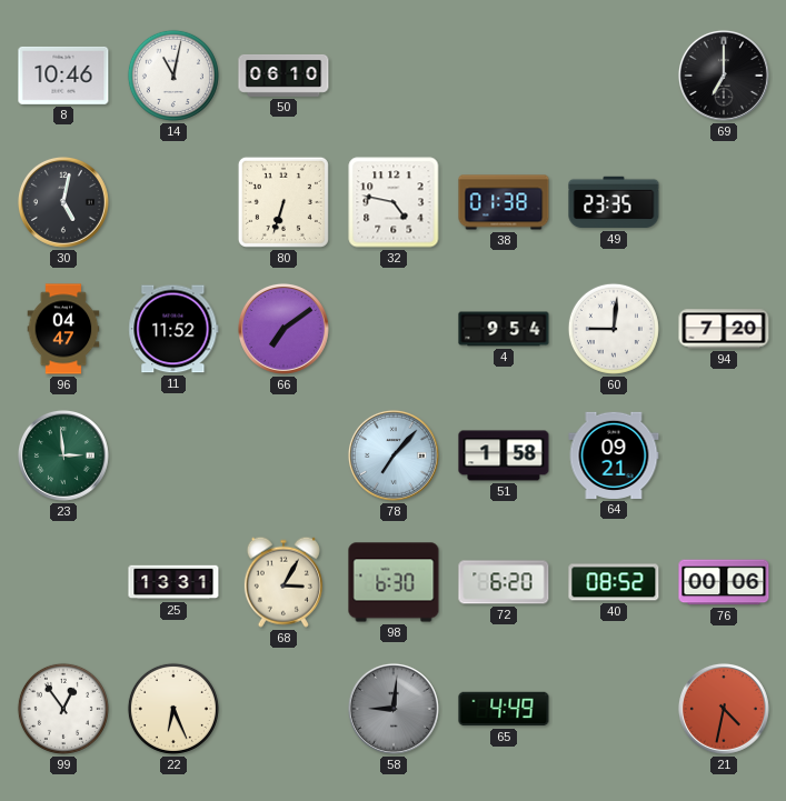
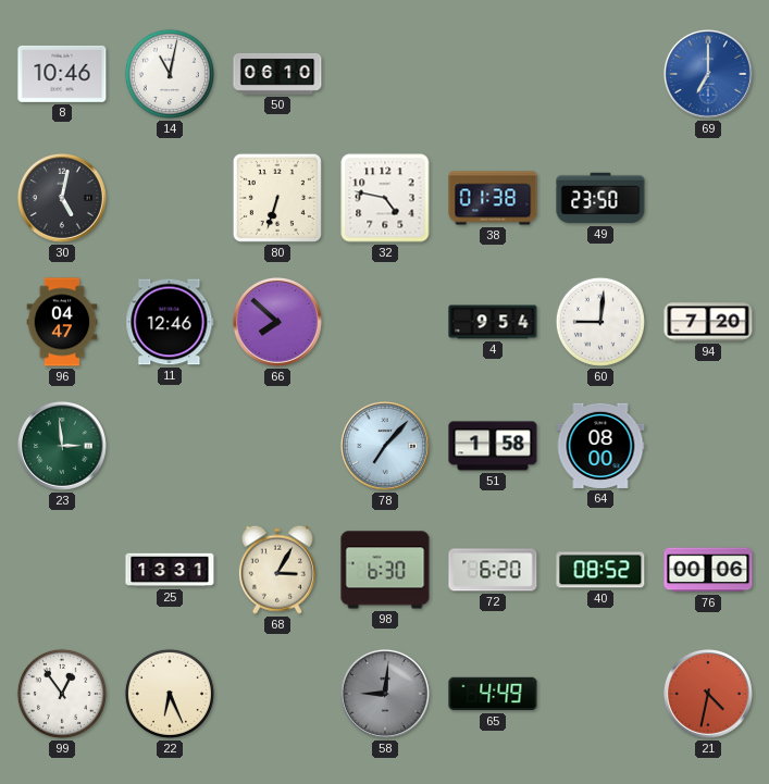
69 dial: black -> blue (708, 74)
49: 23:35 -> 23:50 (600, 198)
11: 11:52 -> 12:46 (170, 322)
66: 7:09 -> 7:52 (277, 322)
64: 09:21 -> 08:00 (600, 446)
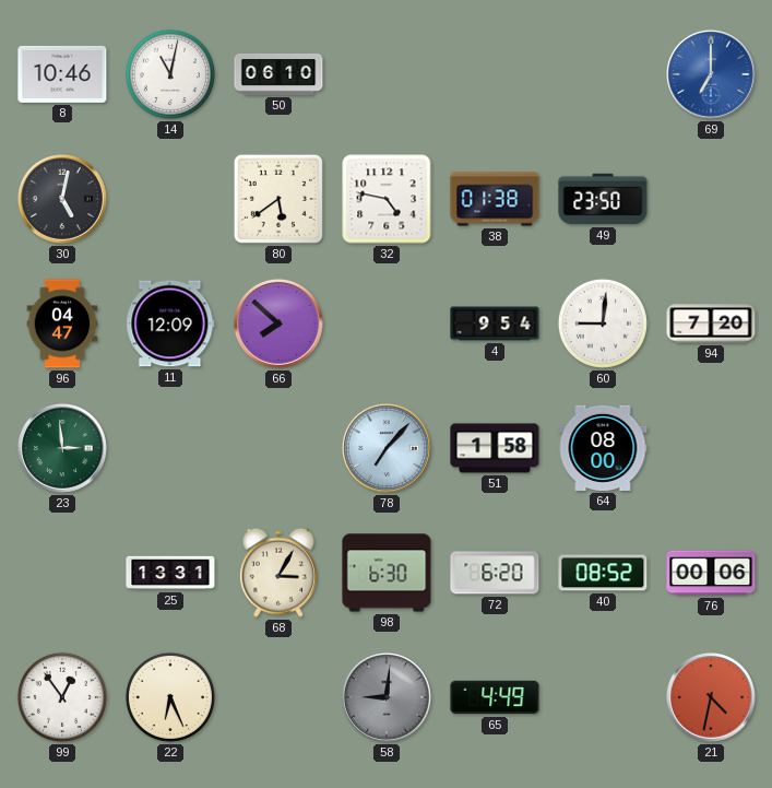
80: 6:33 -> 5:39 (278, 199)
11: 12:46 -> 12:09 (170, 324)
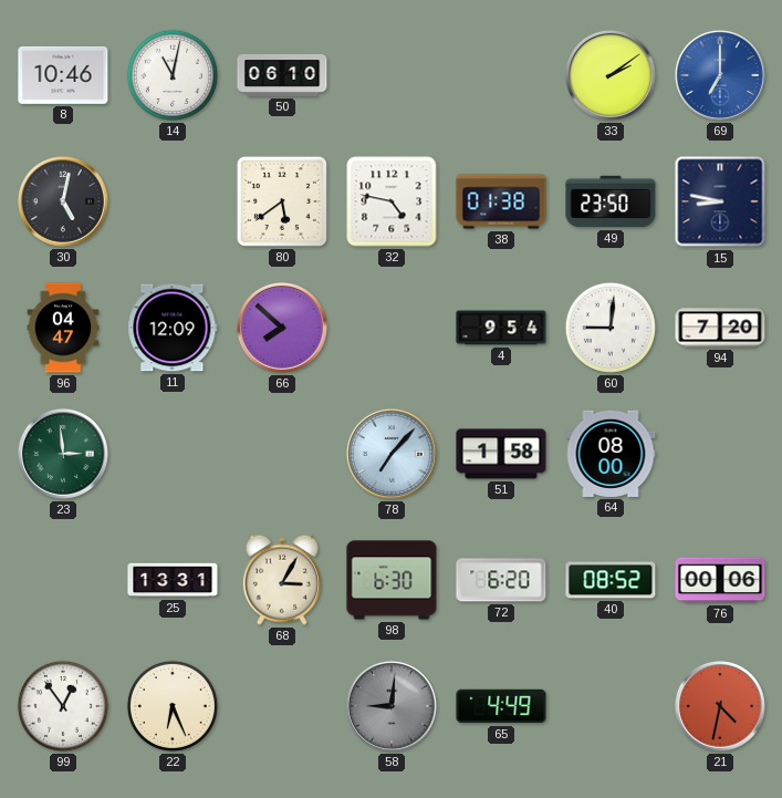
33: none -> 2:09 (611, 75)
15: none -> 8:47 (720, 201)
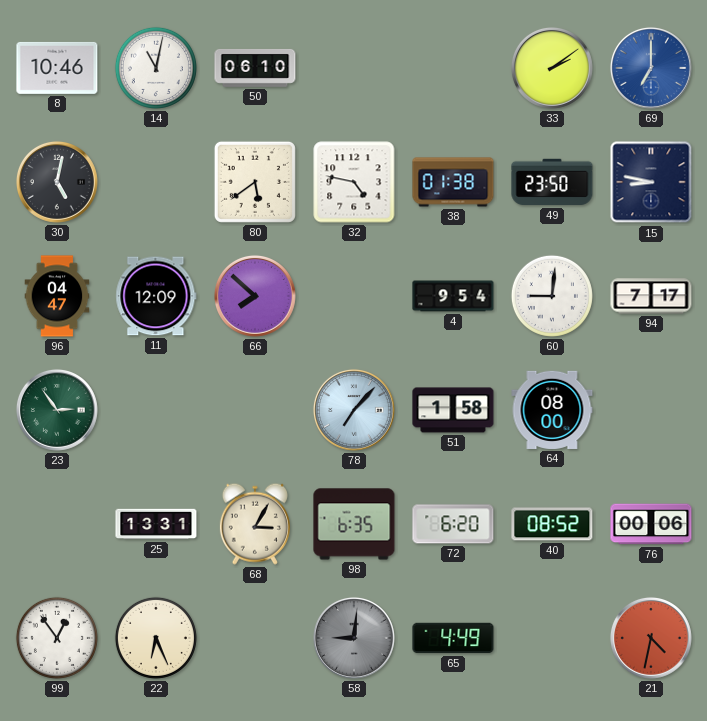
94: 7:20 -> 7:17 (651, 296)
23: 2:59 -> 2:54 (57, 410)
98: 6:30 -> 6:35 (354, 524)
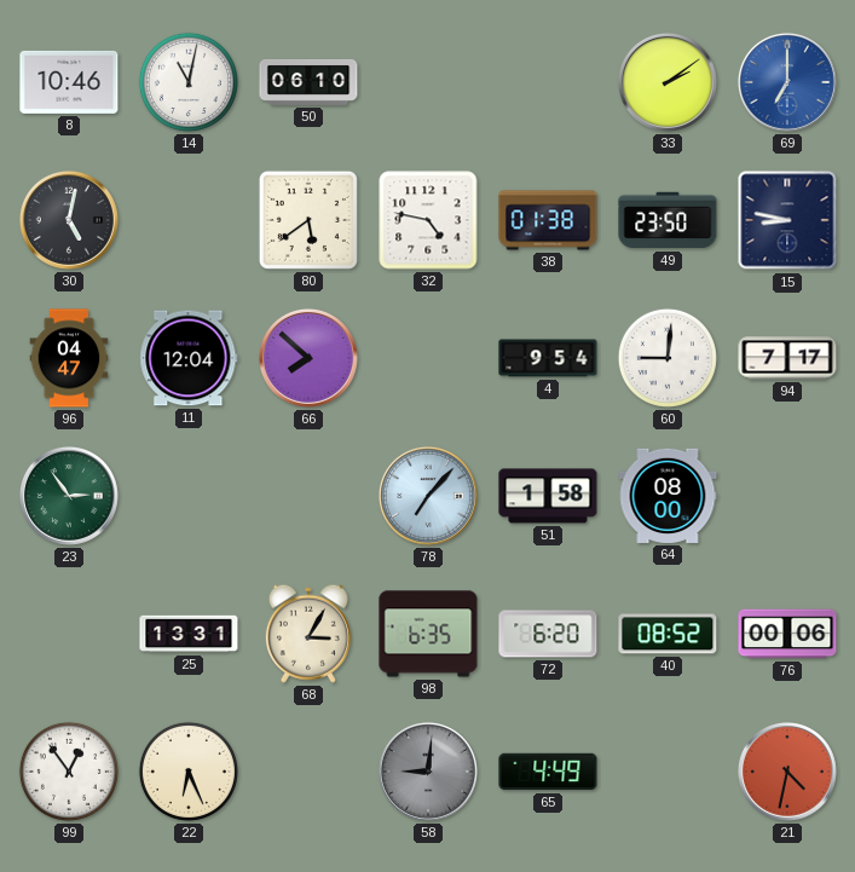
11: 12:09 -> 12:04 (189, 358)
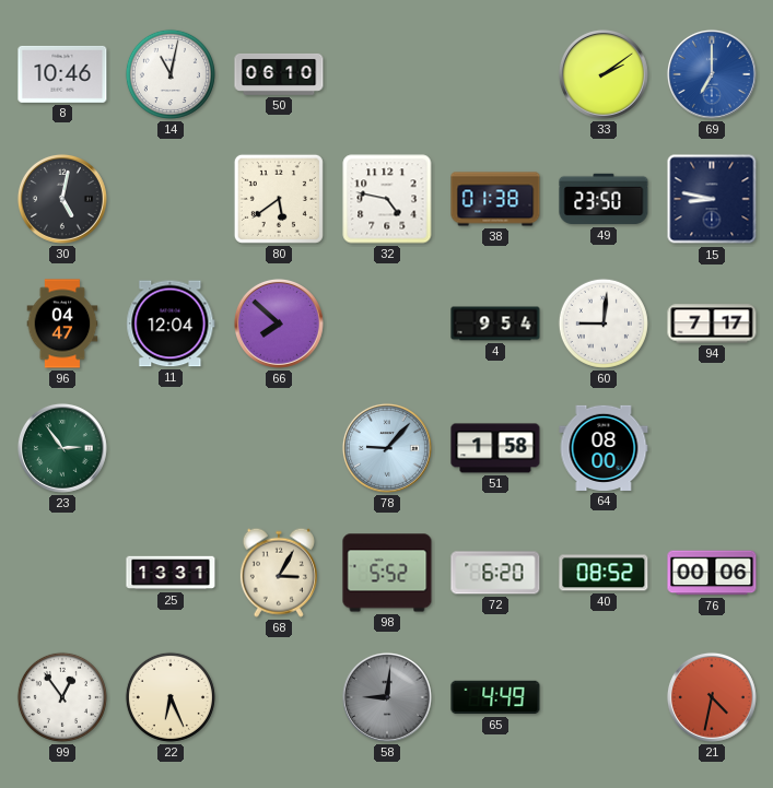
78: 7:07 -> 9:07 (387, 448)
98: 6:35 -> 5:52 (387, 573)
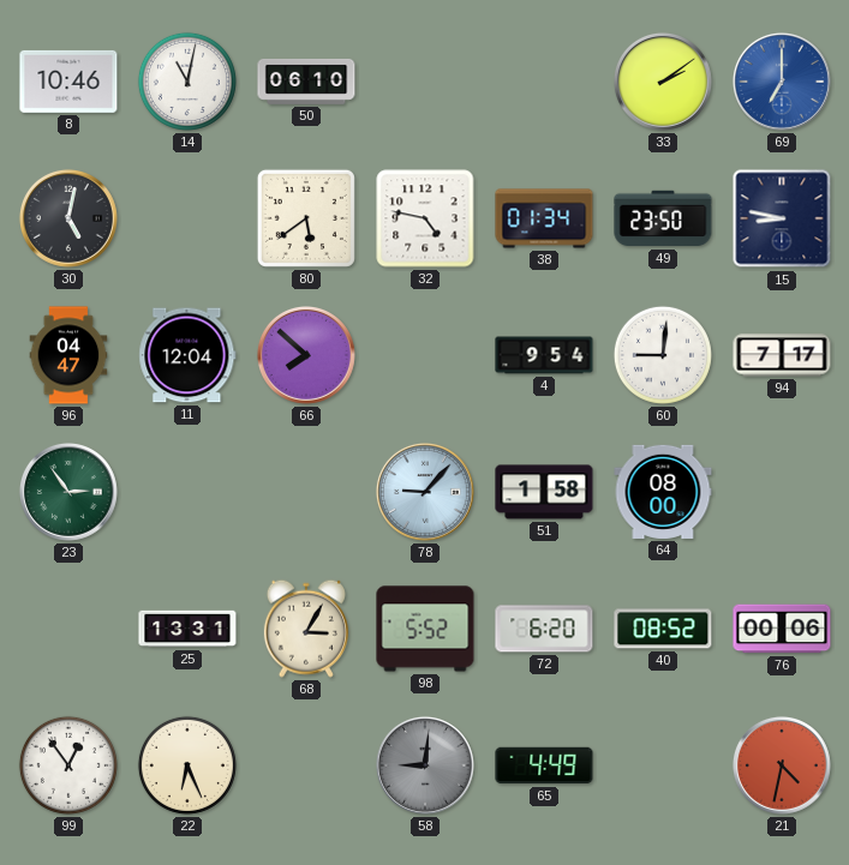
38: 01:38 -> 01:34 (544, 218)
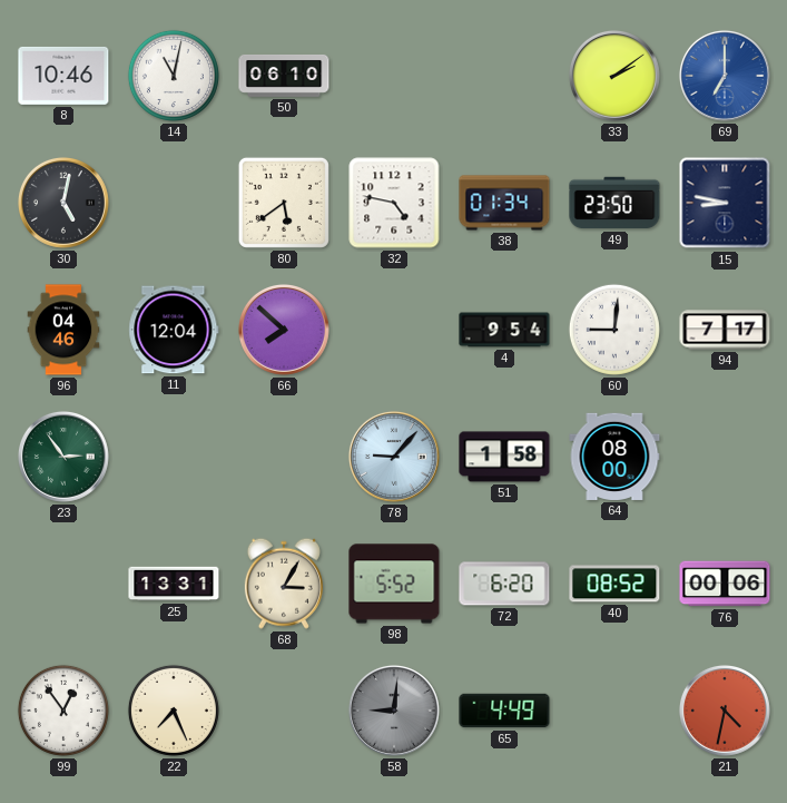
96: 04:47 -> 04:46 (63, 330)
22: 6:26 -> 7:26 (174, 711)
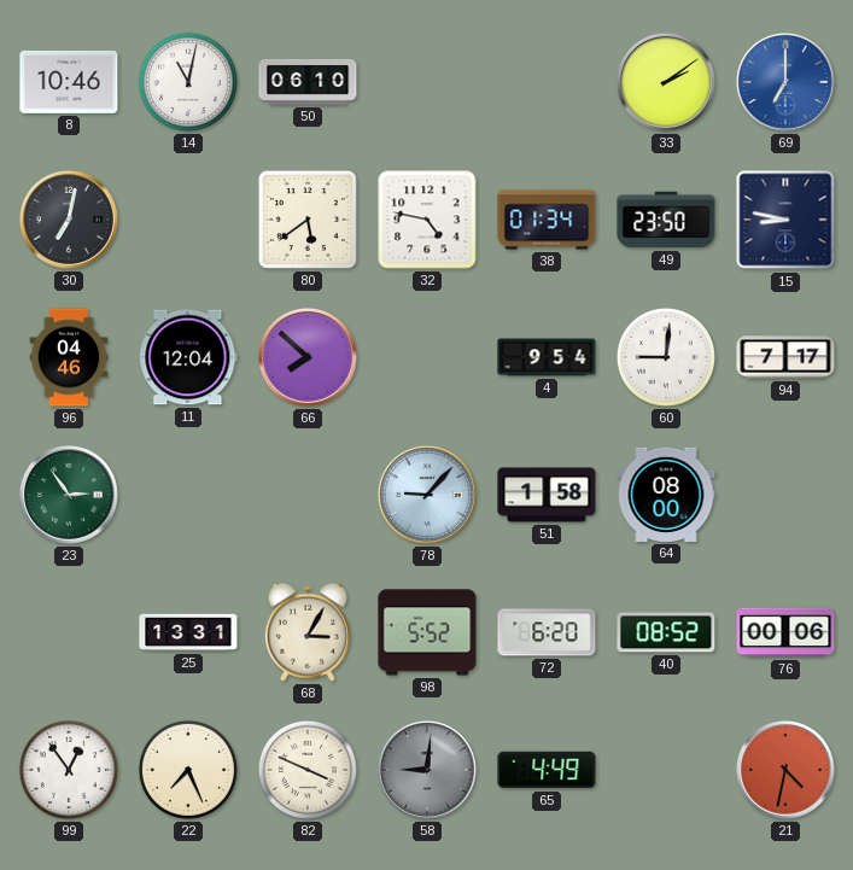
30: 5:02 -> 7:02 (69, 220)
82: none -> 3:49 (308, 770)
